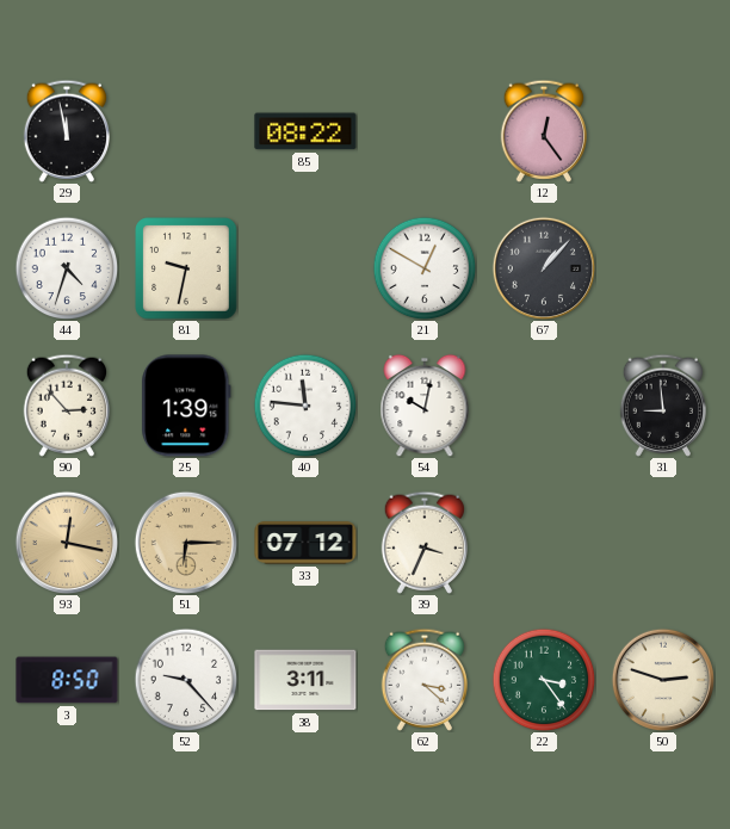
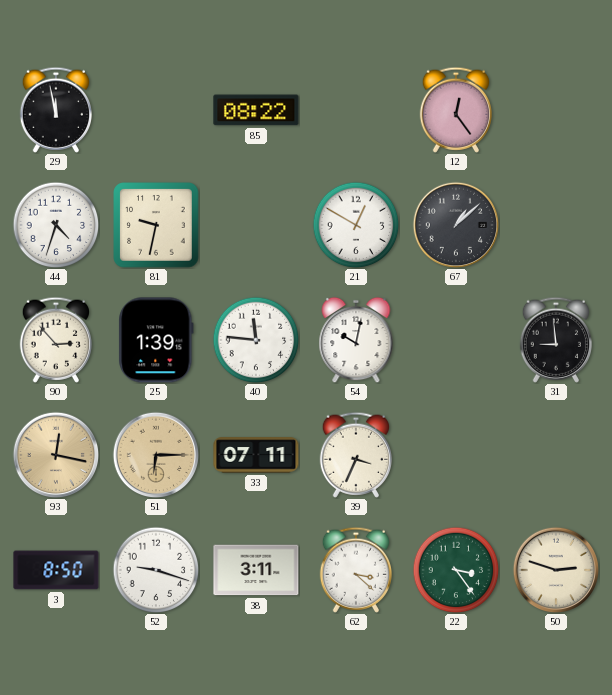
67: 1:07 -> 1:08 (456, 225)
33: 07:12 -> 07:11 (256, 455)
52: 9:23 -> 9:18 (156, 570)
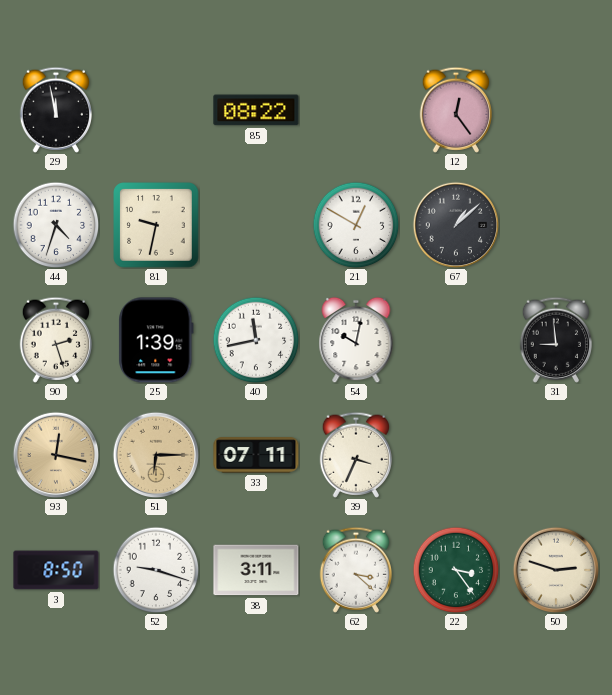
90: 2:53 -> 2:27 (55, 340)
40: 11:46 -> 11:43 (256, 340)
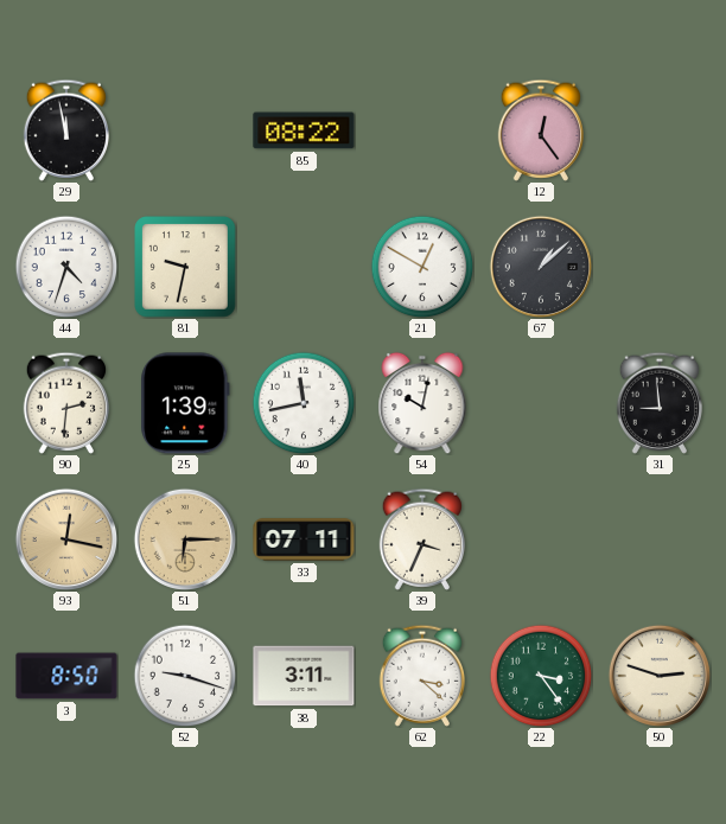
90: 2:27 -> 2:31 (65, 403)
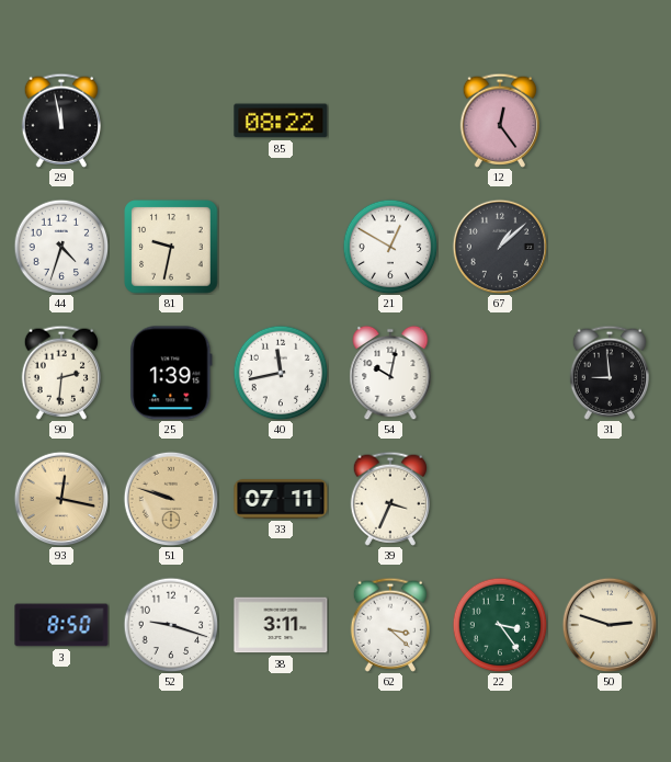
51: 6:15 -> 9:48 (171, 499)
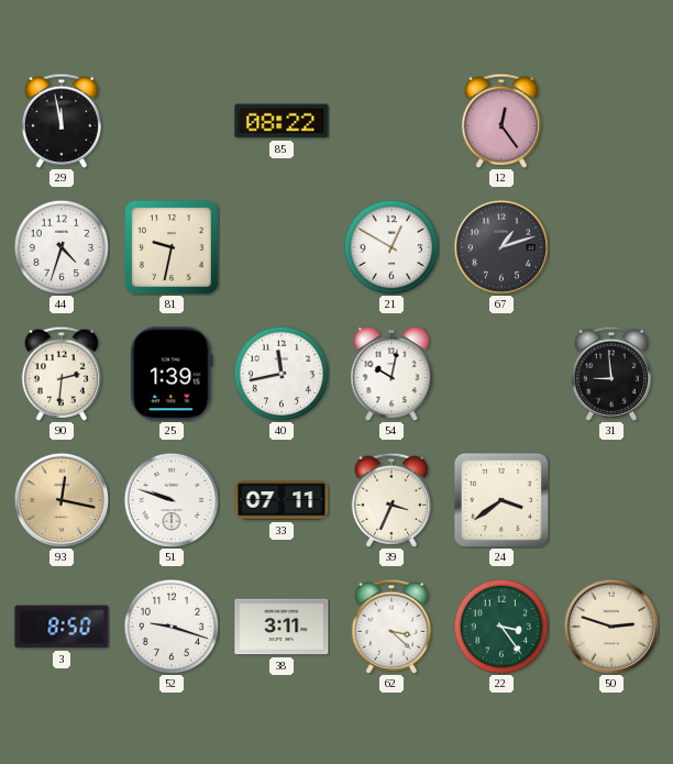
67: 1:08 -> 1:12 (501, 247)
51 dial: champagne -> white (172, 500)
24: none -> 3:39 (501, 500)
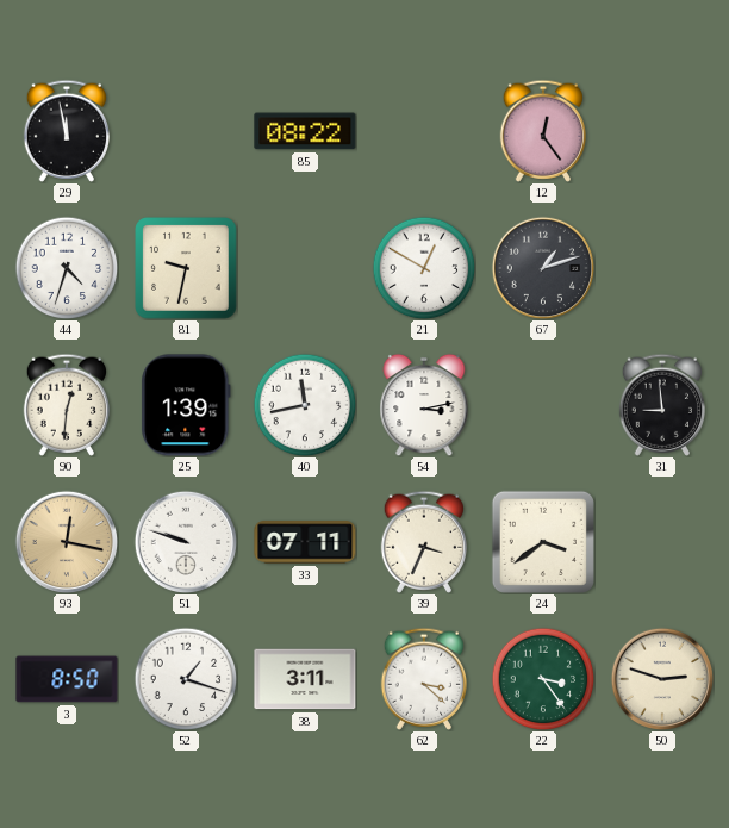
90: 2:31 -> 12:31 (66, 405)
54: 10:02 -> 3:13 (424, 405)
52: 9:18 -> 1:18 (186, 679)
